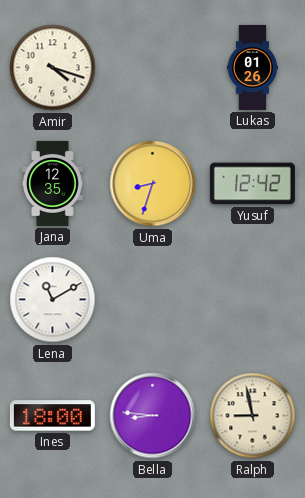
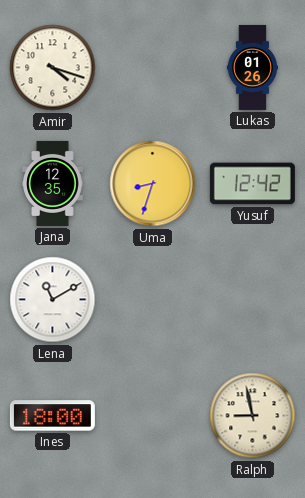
Bella: 8:46 -> none (153, 416)
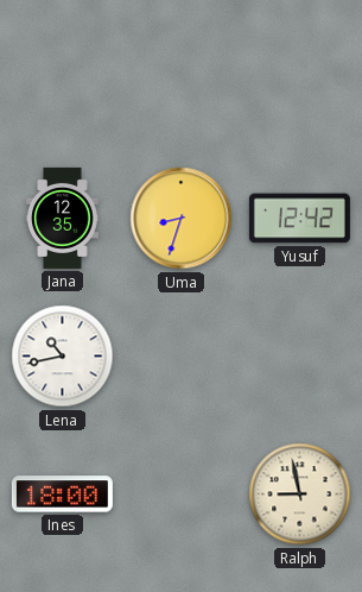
Amir: 4:18 -> none (53, 68)
Lukas: 01:26 -> none (252, 67)
Lena: 11:10 -> 10:43 (63, 357)
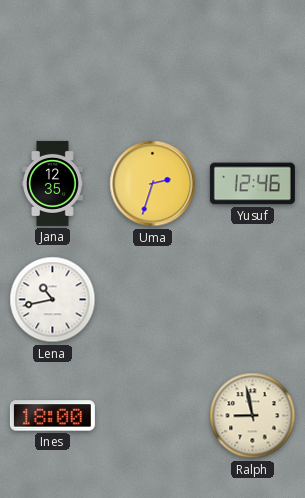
Uma: 8:33 -> 2:33 (153, 184)
Yusuf: 12:42 -> 12:46 (252, 184)
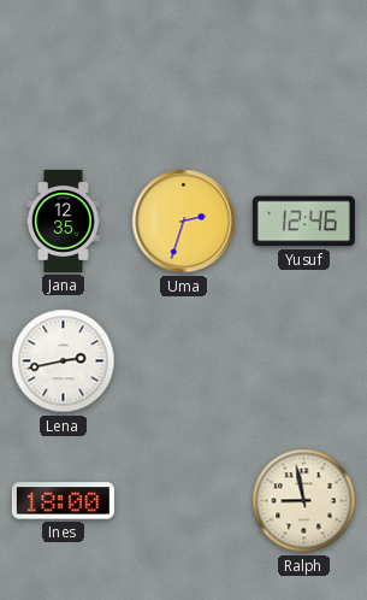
Lena: 10:43 -> 2:43 (64, 361)
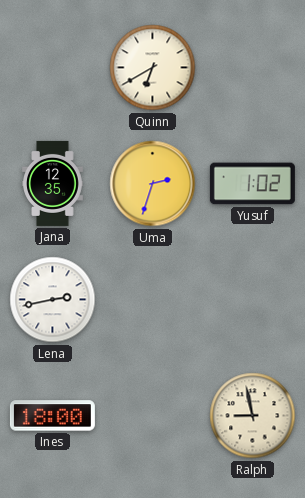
Quinn: none -> 6:40 (153, 68)
Yusuf: 12:46 -> 1:02 (252, 184)
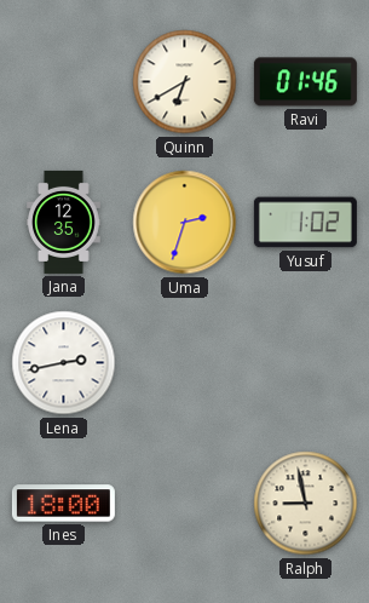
Ravi: none -> 01:46 (305, 82)
